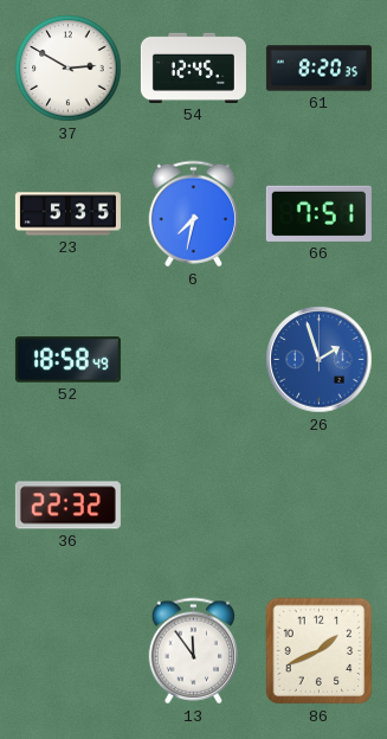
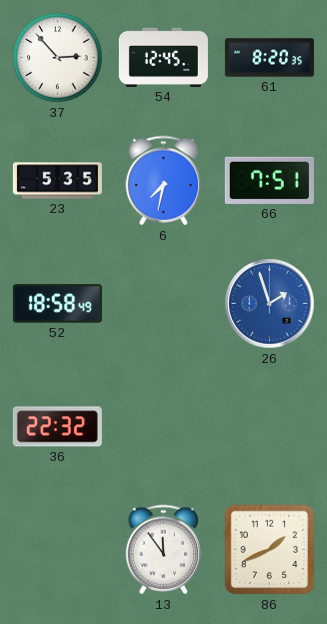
37: 2:50 -> 2:53 (58, 58)
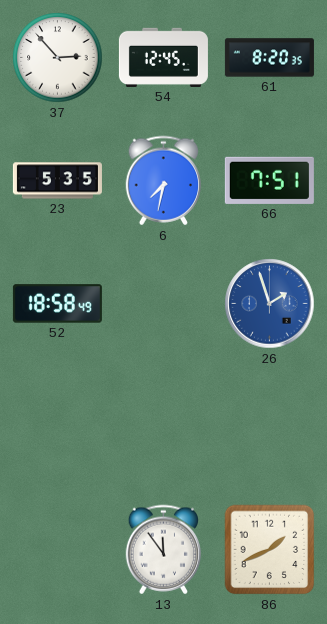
36: 22:32 -> none (57, 427)
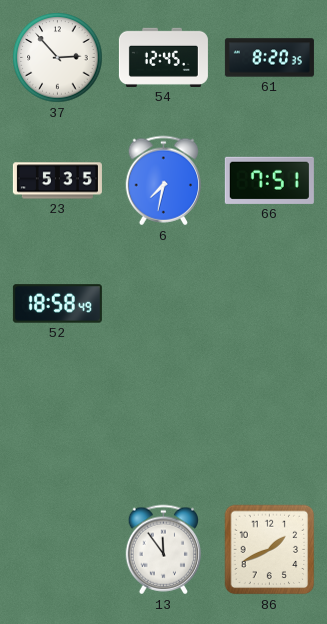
26: 1:57 -> none (270, 304)
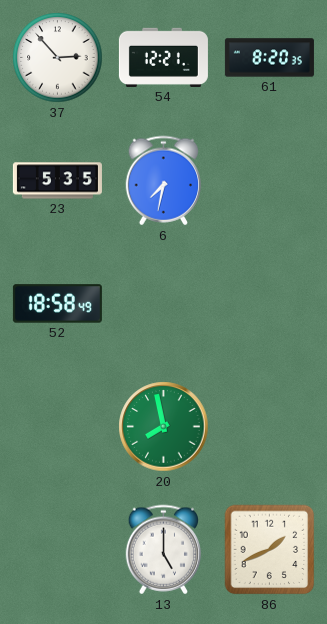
54: 12:45 -> 12:21 (163, 57)
66: 7:51 -> none (269, 180)
20: none -> 7:58 (164, 427)
13: 11:54 -> 5:00 (164, 550)
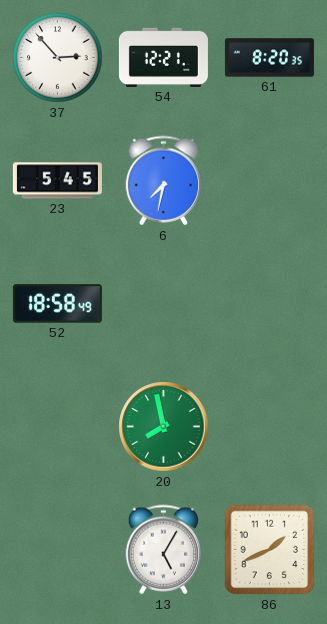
23: 5:35 -> 5:45 (57, 181)
13: 5:00 -> 5:05 (164, 550)
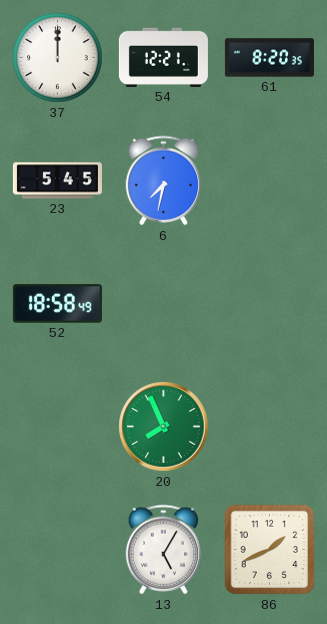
37: 2:53 -> 12:00 (58, 58)
20: 7:58 -> 7:56 (164, 427)
